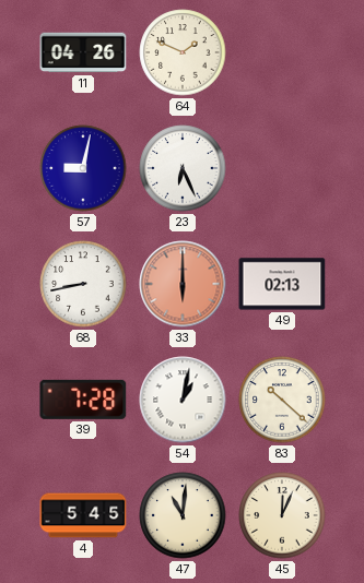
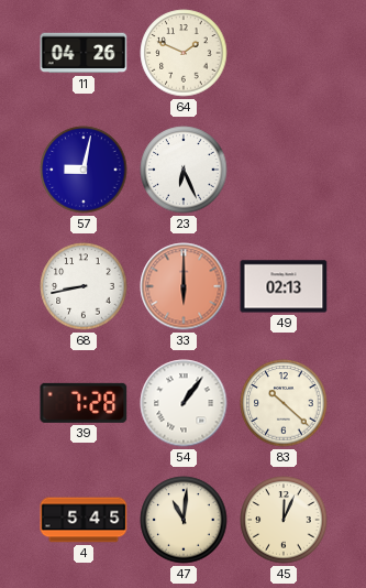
54: 1:02 -> 1:06 (184, 403)
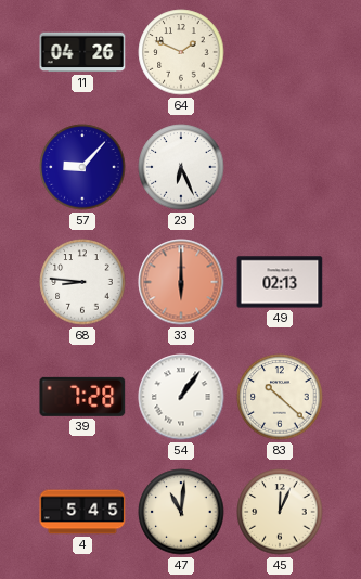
57: 9:02 -> 9:07 (82, 167)
68: 8:43 -> 8:46 (82, 282)
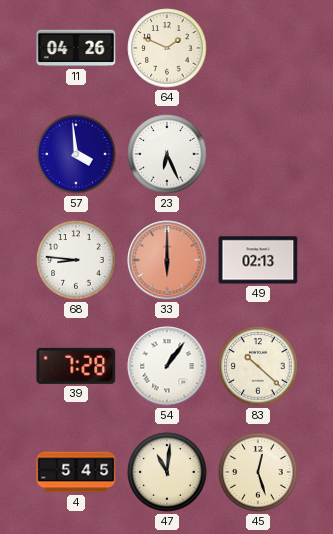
57: 9:07 -> 3:59 (76, 154)
45: 12:04 -> 12:27 (258, 472)
